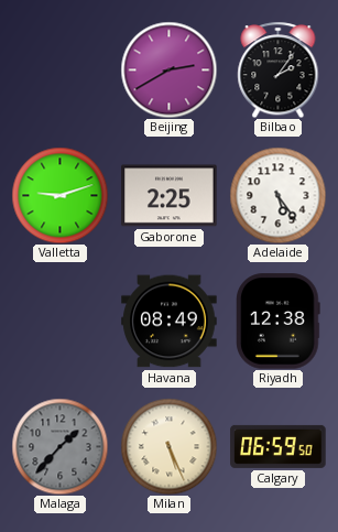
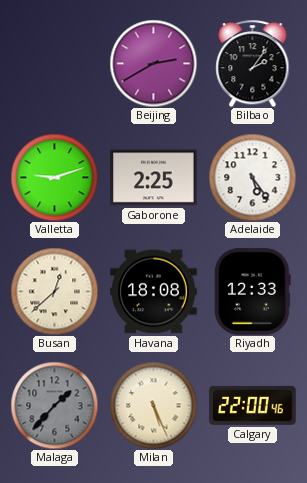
Busan: none -> 12:38 (54, 291)
Havana: 08:49 -> 18:08 (154, 292)
Riyadh: 12:38 -> 12:33 (253, 292)
Calgary: 06:59 -> 22:00 (253, 405)
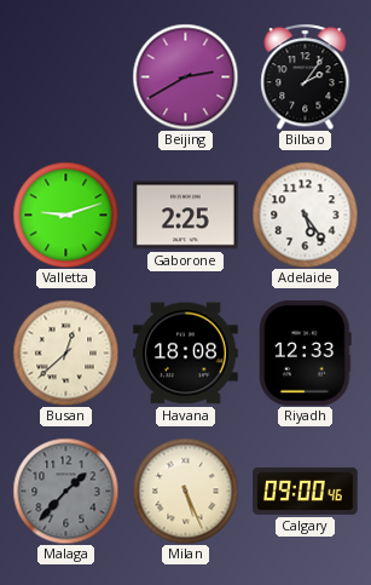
Calgary: 22:00 -> 09:00 (306, 491)
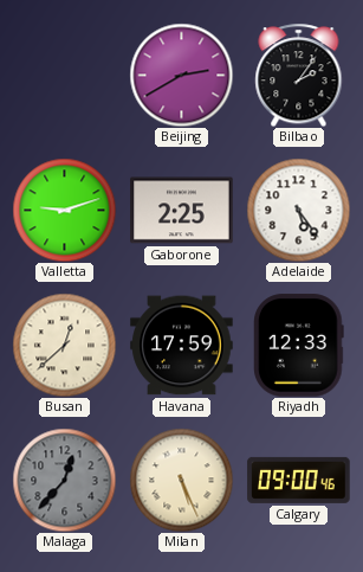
Havana: 18:08 -> 17:59 (182, 346)
Malaga: 1:37 -> 12:37 (64, 480)
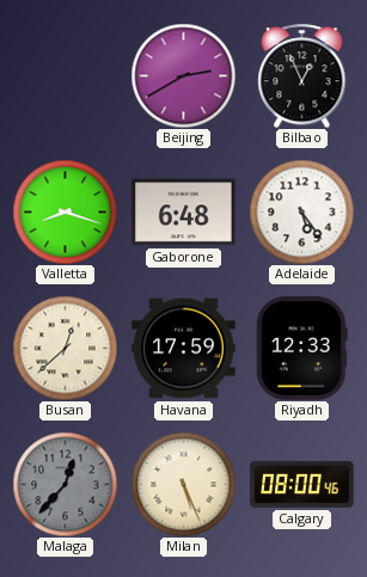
Bilbao: 2:06 -> 12:56 (302, 75)
Valletta: 9:12 -> 8:18 (65, 211)
Gaborone: 2:25 -> 6:48 (184, 213)
Calgary: 09:00 -> 08:00 (302, 484)
